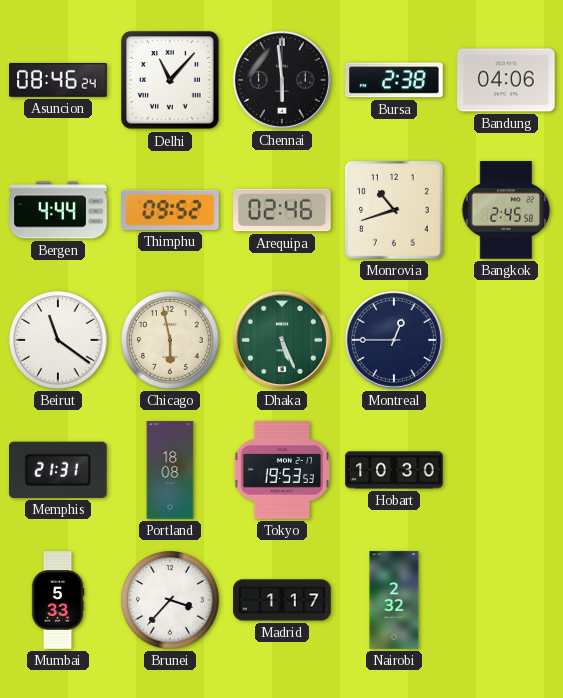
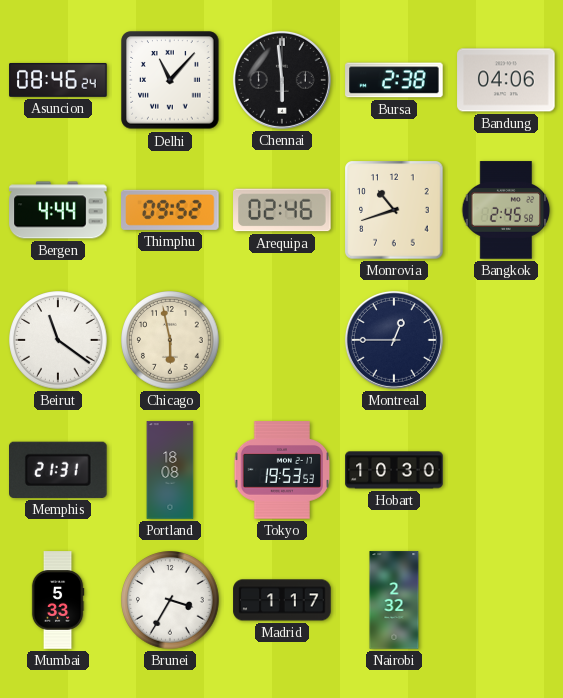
Dhaka: 5:26 -> none (282, 340)
Brunei: 3:37 -> 3:35 (170, 600)
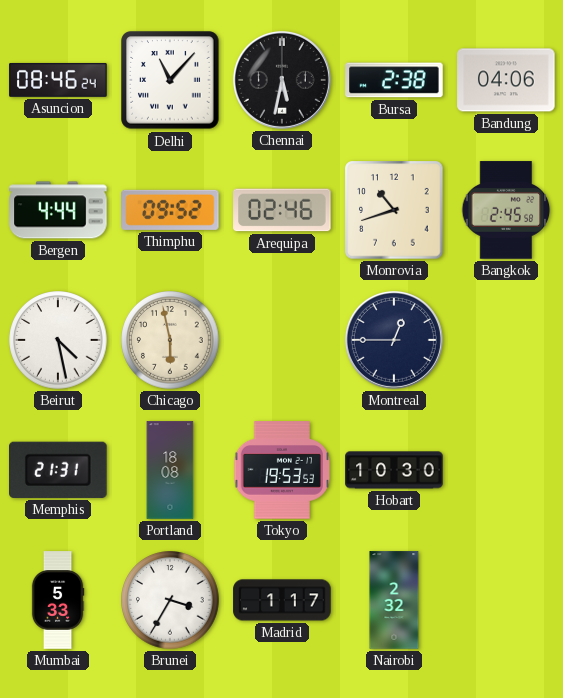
Chennai: 5:59 -> 5:32 (282, 80)
Beirut: 11:21 -> 4:28 (58, 340)
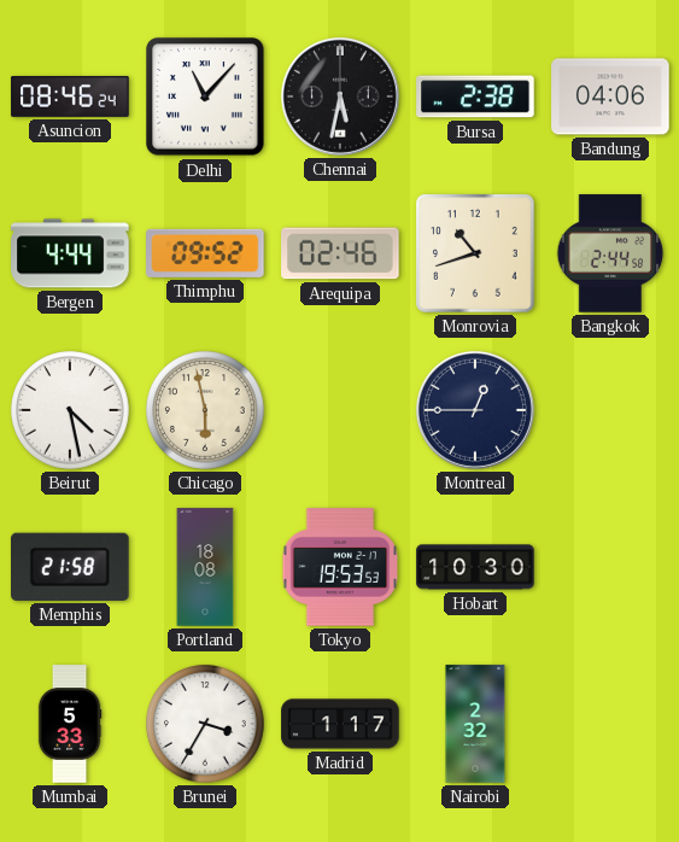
Bangkok: 2:45 -> 2:44 (610, 253)
Memphis: 21:31 -> 21:58 (71, 567)
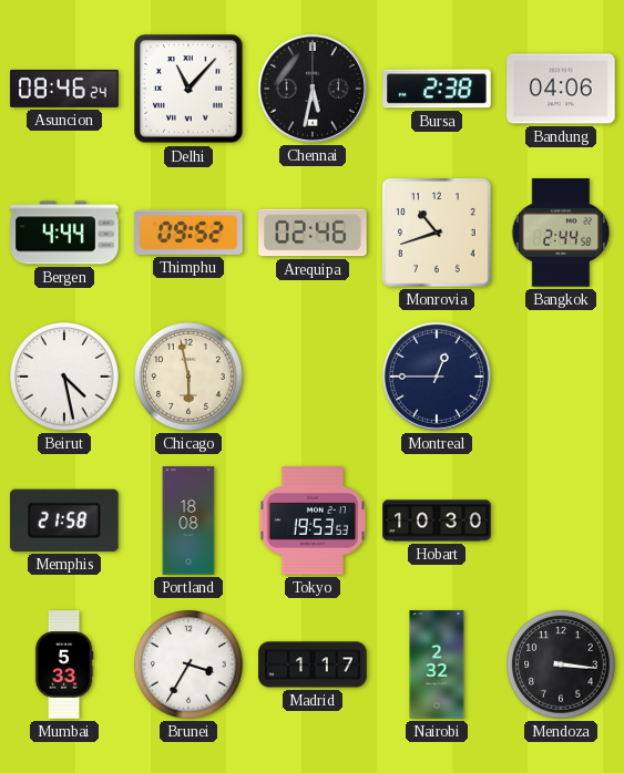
Mendoza: none -> 3:16 (561, 664)
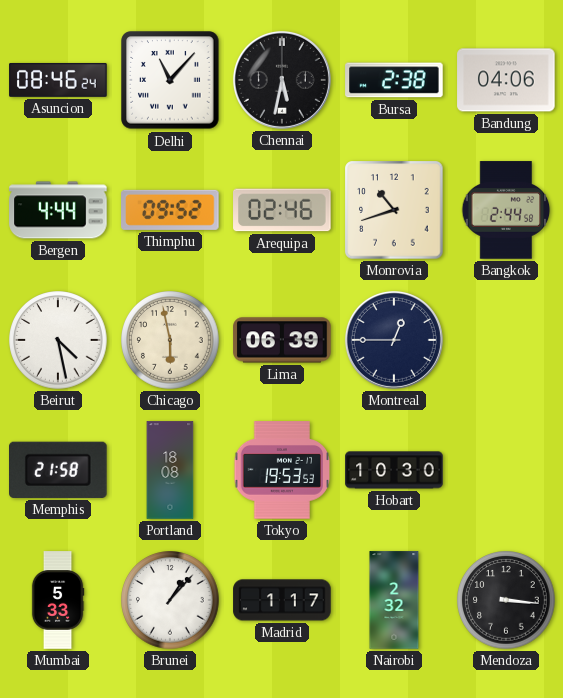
Lima: none -> 06:39 (282, 340)
Brunei: 3:35 -> 1:07 (170, 600)
